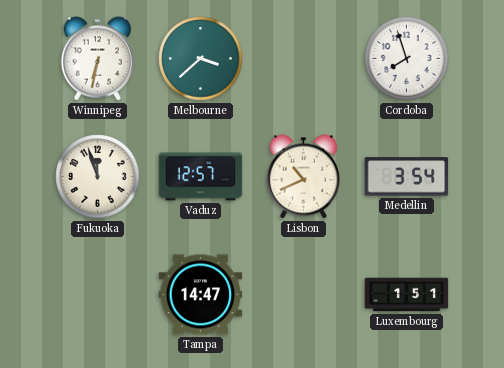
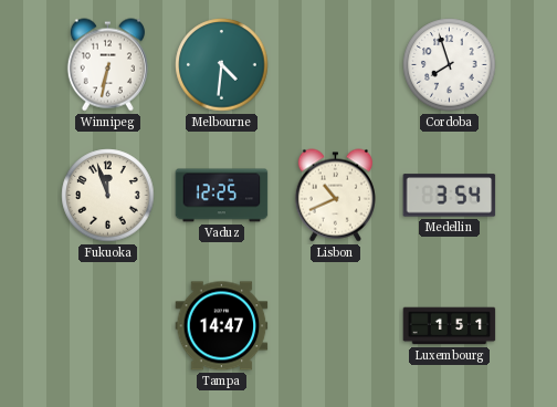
Melbourne: 3:38 -> 4:31 (222, 65)
Vaduz: 12:57 -> 12:25 (222, 196)
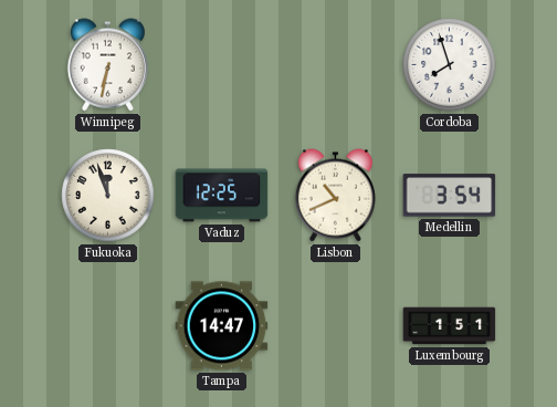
Melbourne: 4:31 -> none (222, 65)
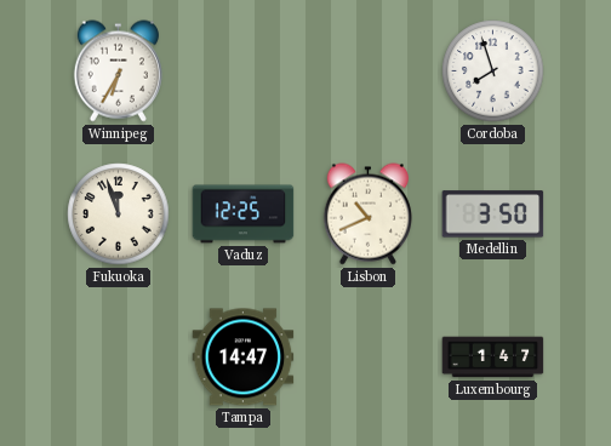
Winnipeg: 6:32 -> 6:35 (118, 72)
Medellin: 3:54 -> 3:50 (493, 215)
Luxembourg: 1:51 -> 1:47 (493, 358)
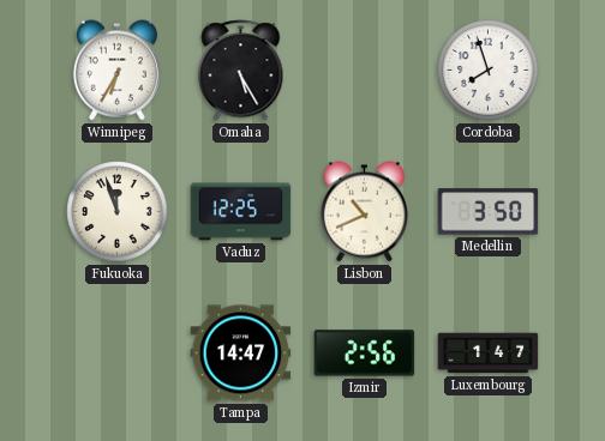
Omaha: none -> 5:25 (241, 71)
Izmir: none -> 2:56 (365, 354)
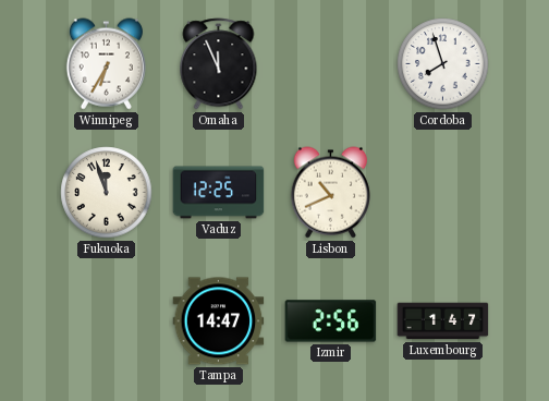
Omaha: 5:25 -> 11:56 (219, 64)
Medellin: 3:50 -> none (489, 212)
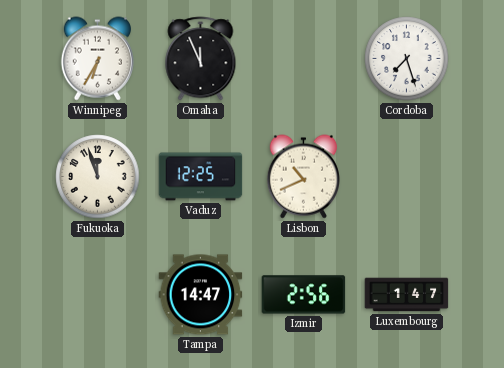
Cordoba: 7:57 -> 7:27 (407, 59)
